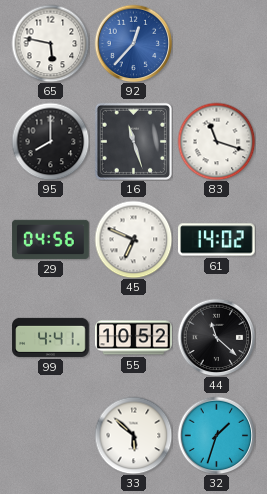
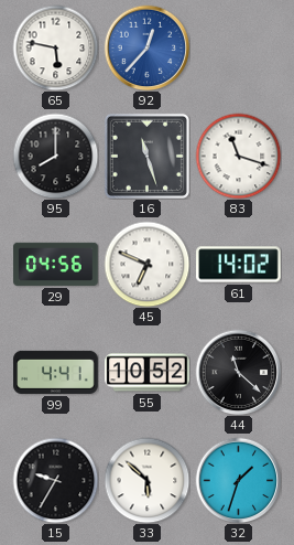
15: none -> 9:35 (55, 480)
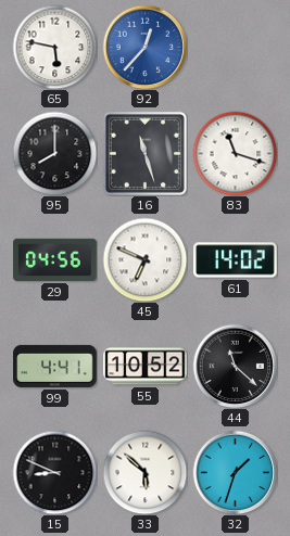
15: 9:35 -> 8:49 (54, 472)
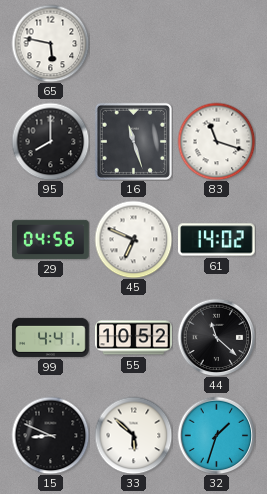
92: 12:37 -> none (144, 47)
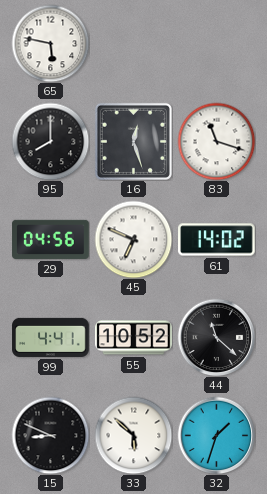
16: 11:27 -> 12:27 (133, 141)
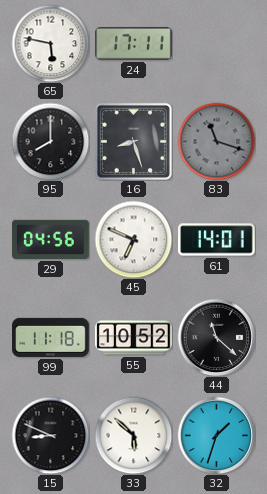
24: none -> 17:11 (134, 43)
16: 12:27 -> 8:27 (133, 141)
83 dial: white -> grey (216, 141)
61: 14:02 -> 14:01 (217, 240)
99: 4:41 -> 11:18 (51, 337)
